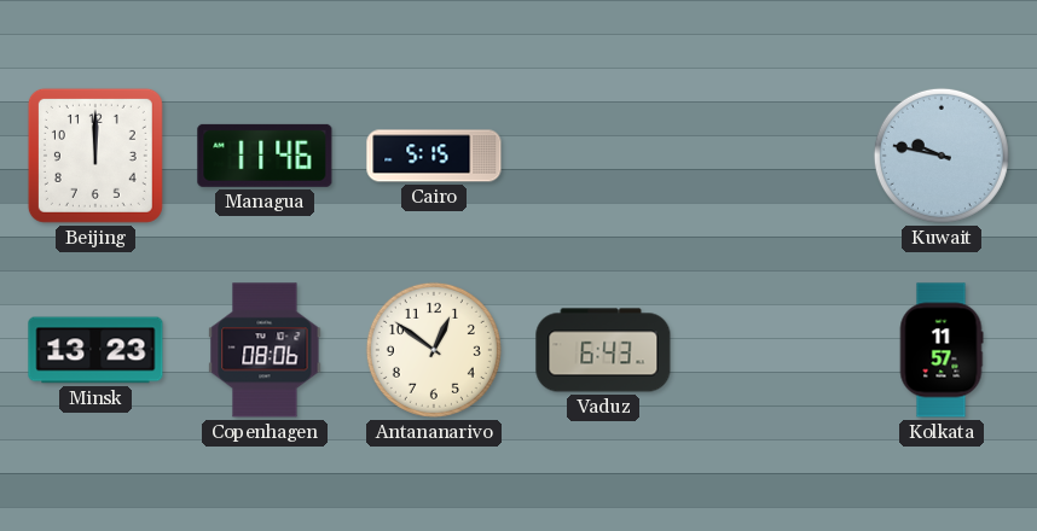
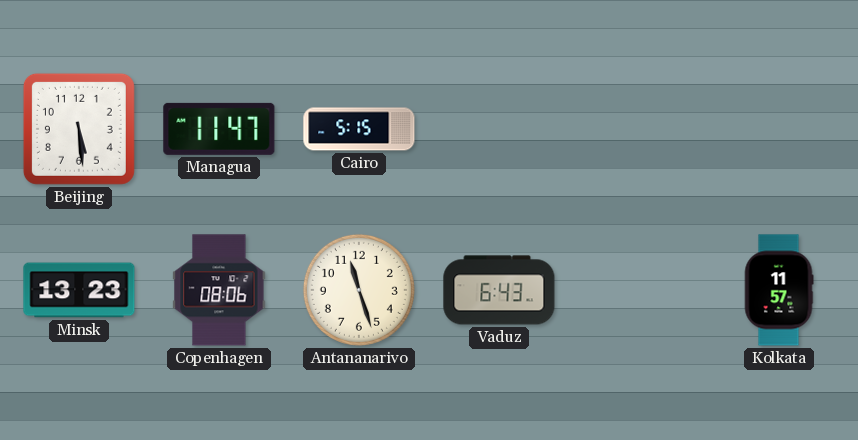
Beijing: 12:00 -> 5:29 (79, 129)
Managua: 11:46 -> 11:47 (219, 129)
Kuwait: 9:47 -> none (942, 156)
Antananarivo: 12:51 -> 11:27 (359, 290)
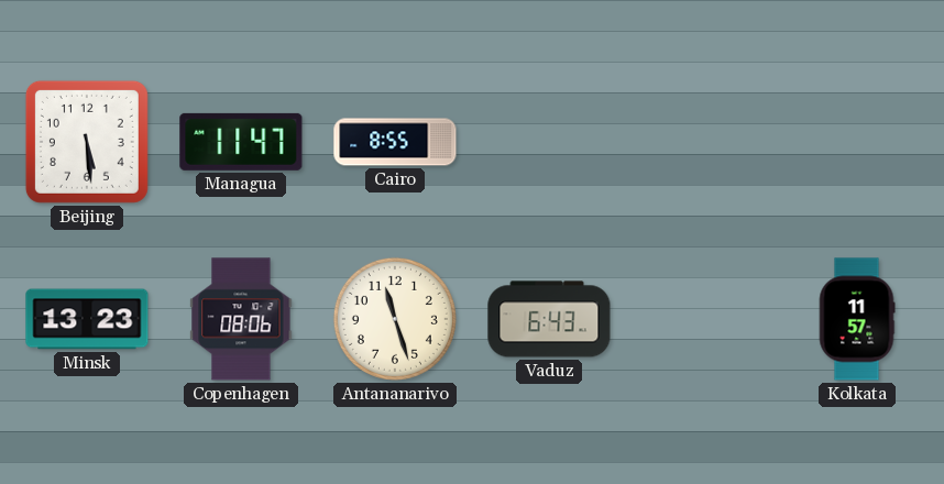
Cairo: 5:15 -> 8:55 (395, 142)
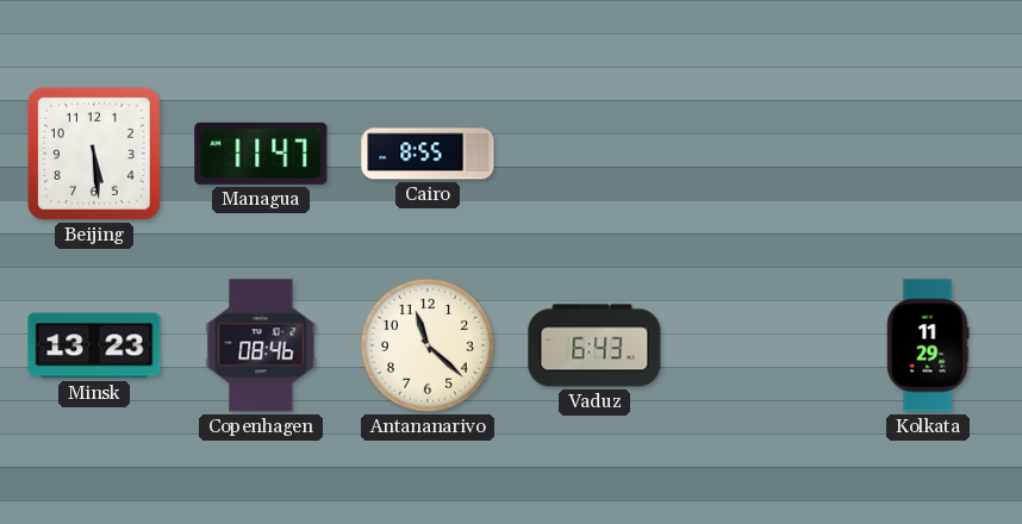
Copenhagen: 08:06 -> 08:46 (261, 345)
Antananarivo: 11:27 -> 11:22 (428, 345)
Kolkata: 11:57 -> 11:29 (928, 345)
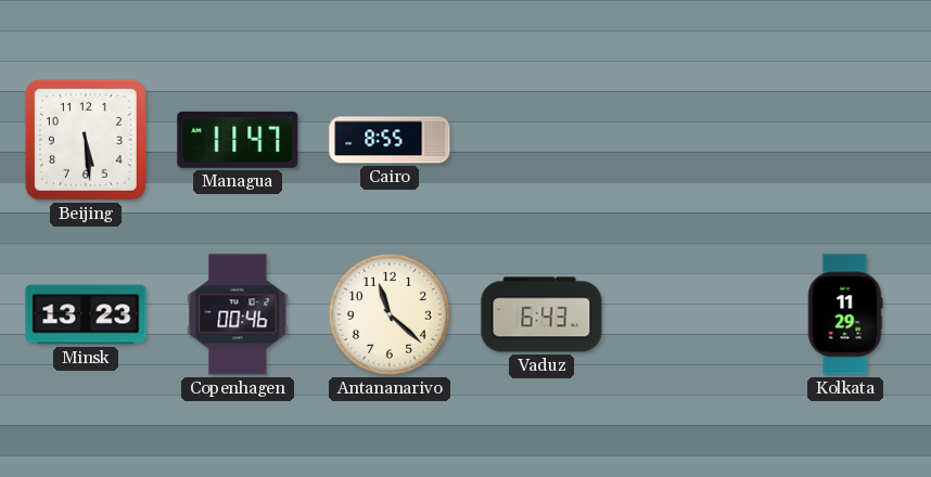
Copenhagen: 08:46 -> 00:46 (238, 314)
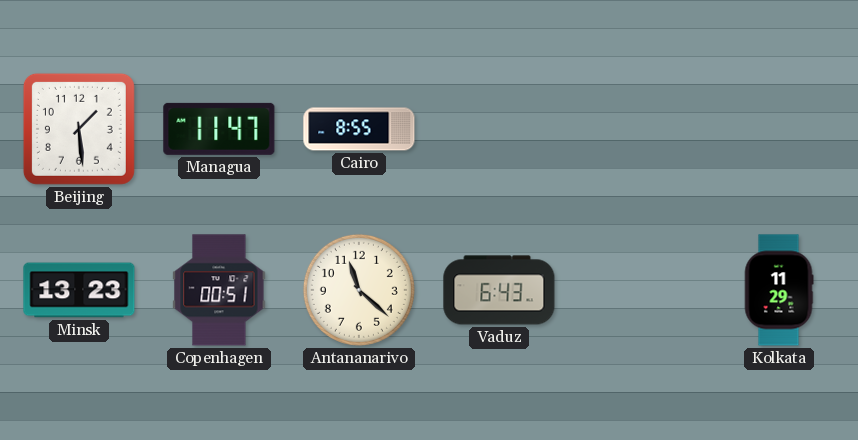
Beijing: 5:29 -> 1:29 (79, 129)
Copenhagen: 00:46 -> 00:51 (219, 290)
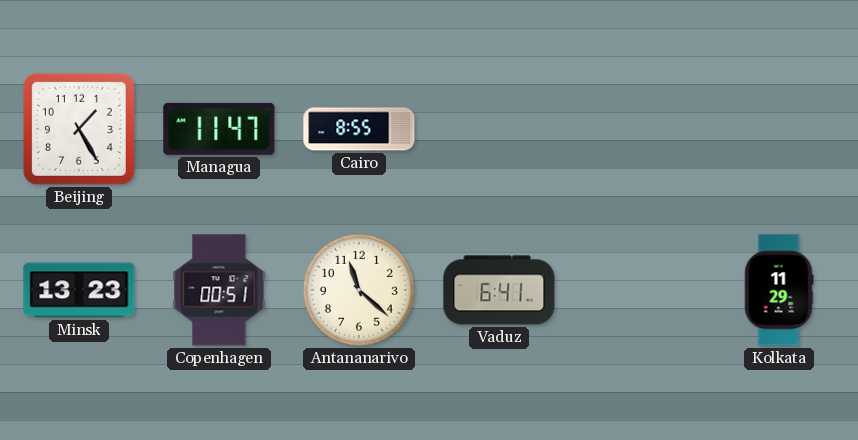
Beijing: 1:29 -> 1:25 (79, 129)
Vaduz: 6:43 -> 6:41 (499, 290)
